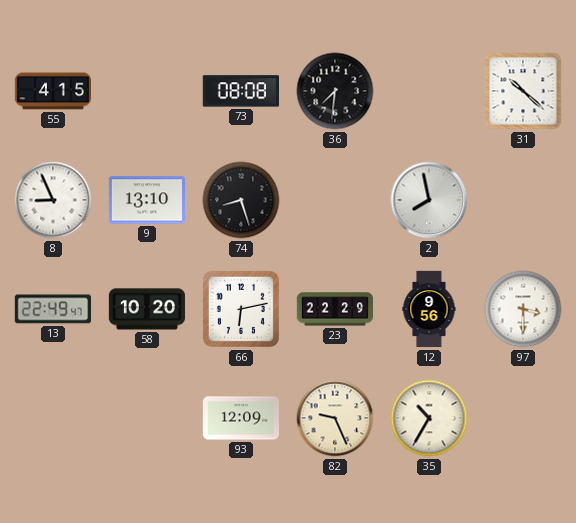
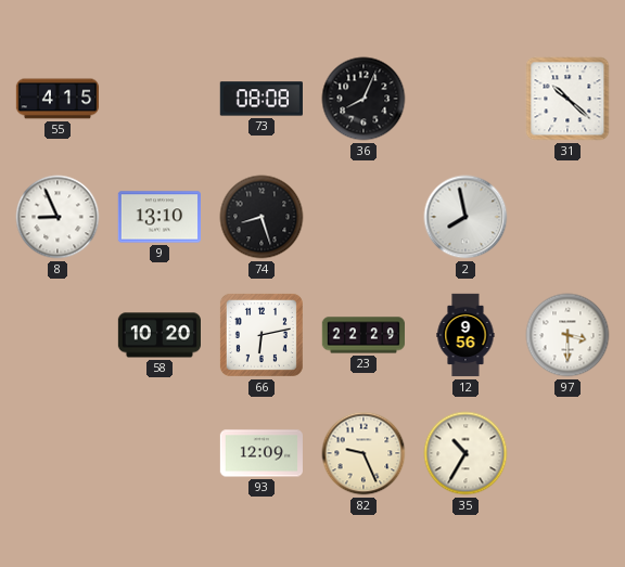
36: 7:31 -> 8:04 (363, 99)
13: 22:49 -> none (52, 309)
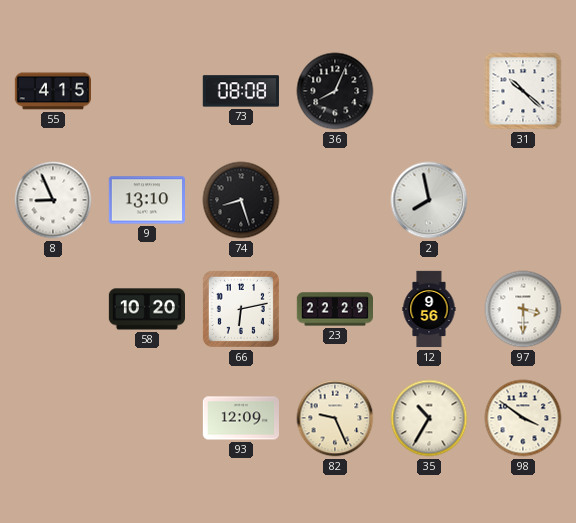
98: none -> 3:51 (523, 418)
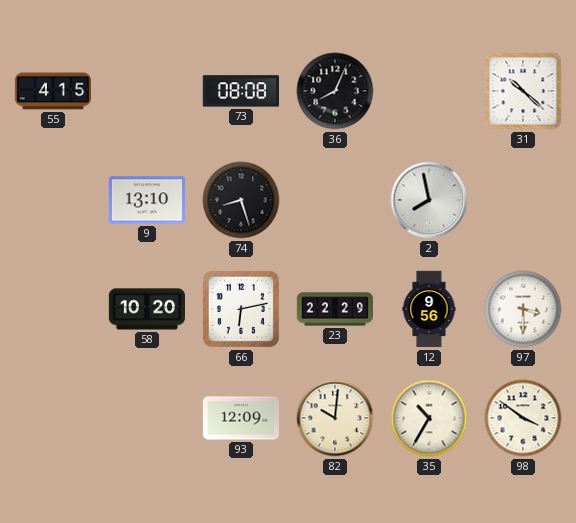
8: 8:56 -> none (53, 200)
82: 9:26 -> 10:01 (335, 418)
